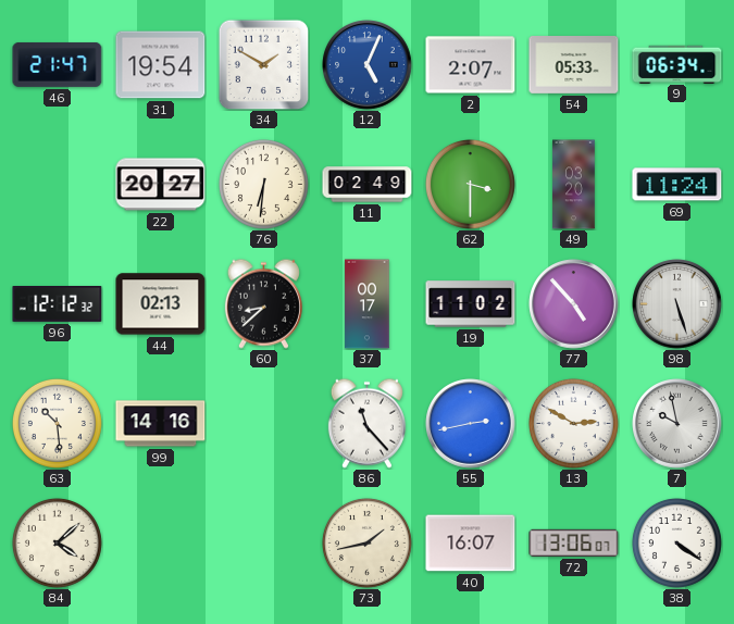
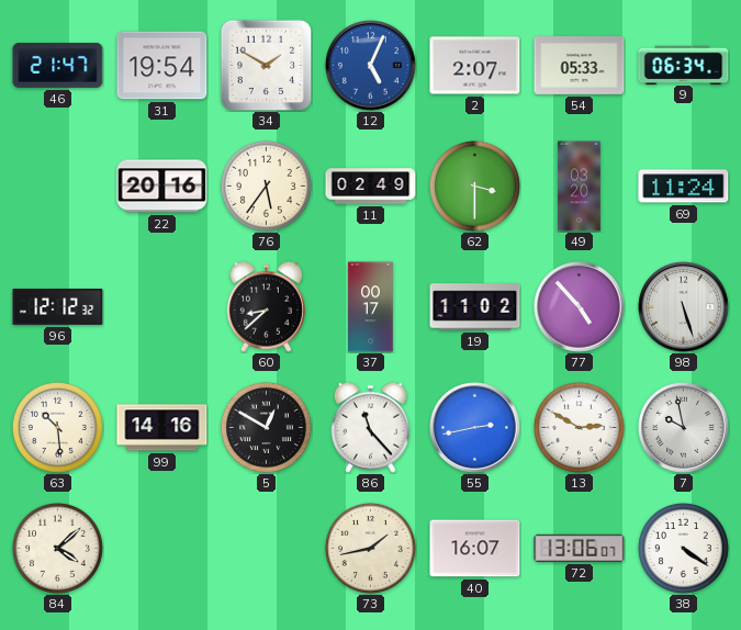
22: 20:27 -> 20:16 (162, 187)
76: 6:31 -> 5:36 (266, 185)
44: 02:13 -> none (161, 304)
5: none -> 12:50 (266, 427)
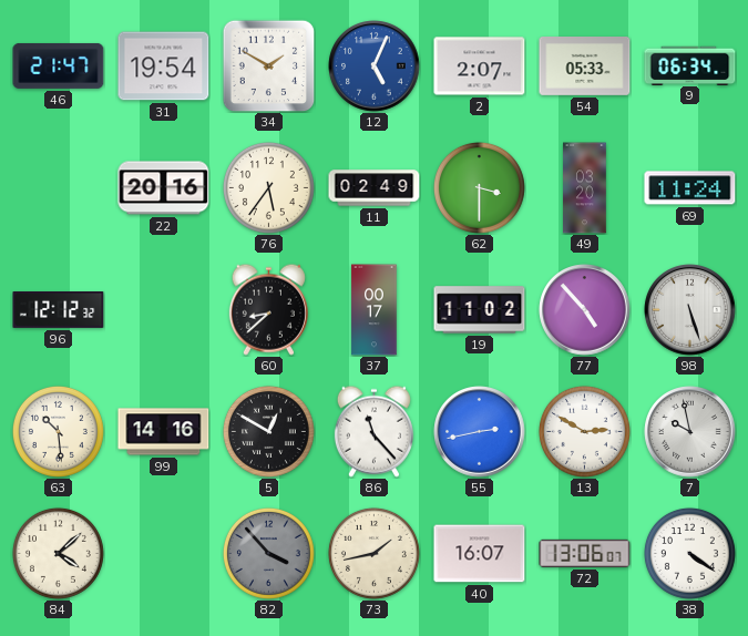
82: none -> 3:53 (268, 553)
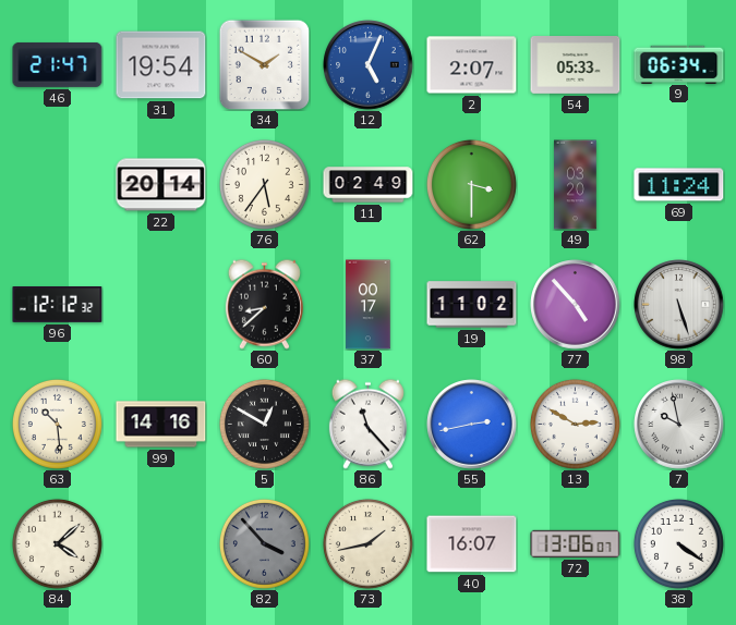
22: 20:16 -> 20:14 (161, 185)
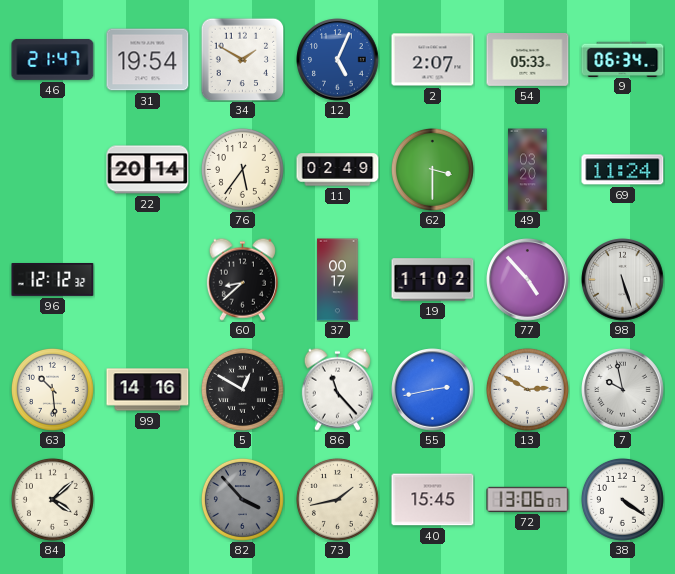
40: 16:07 -> 15:45 (433, 500)
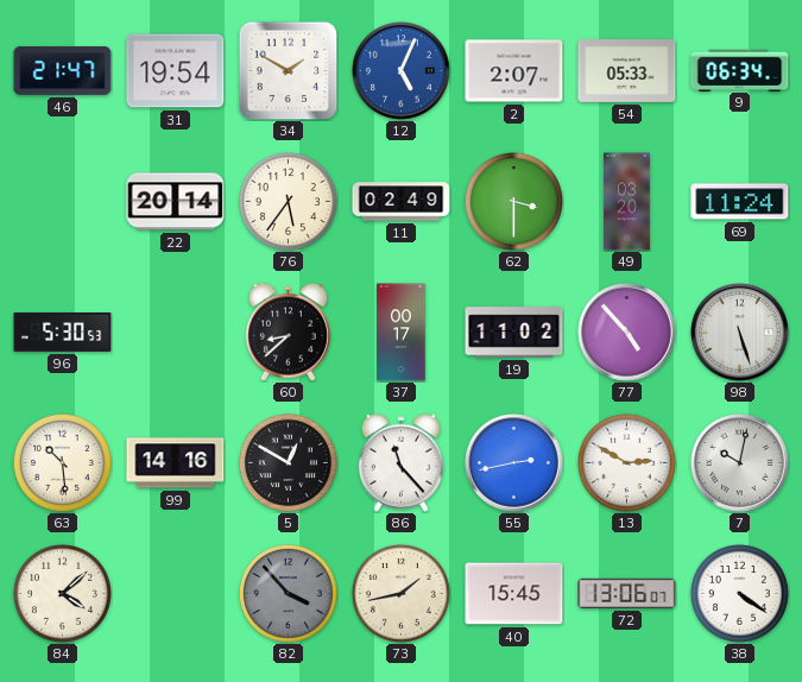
96: 12:12 -> 5:30 (63, 333)
7: 9:58 -> 10:02 (740, 463)
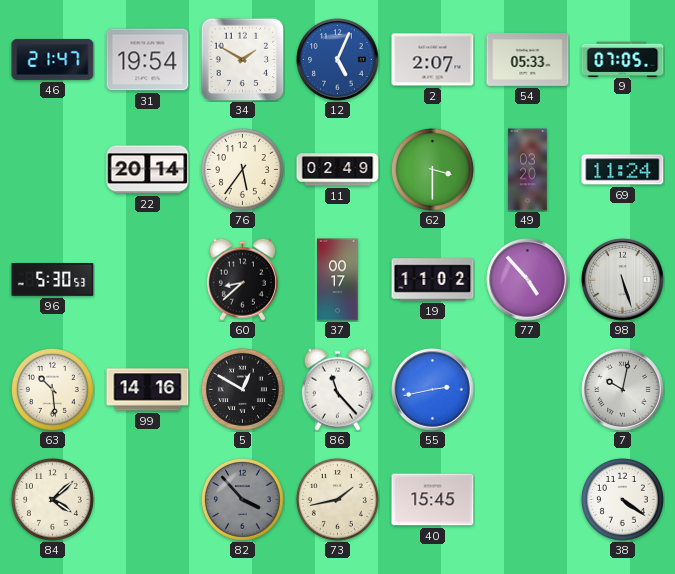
9: 06:34 -> 07:05 (623, 59)
13: 2:50 -> none (626, 462)
72: 13:06 -> none (627, 593)
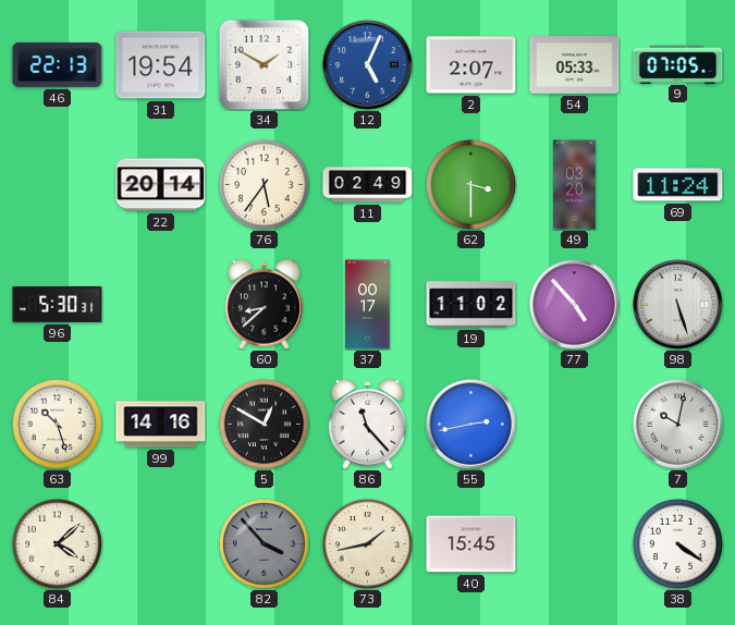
46: 21:47 -> 22:13 (58, 64)
96: 5:30:53 -> 5:30:31 (58, 305)
63: 10:29 -> 10:27 (57, 424)
